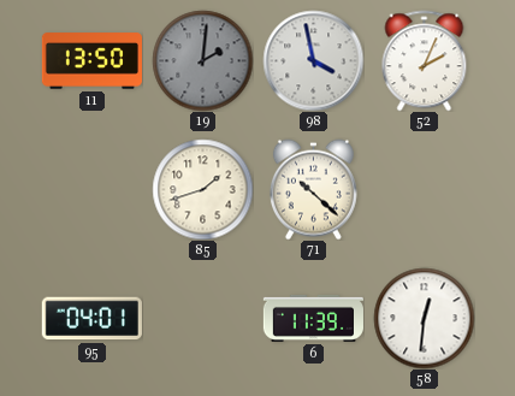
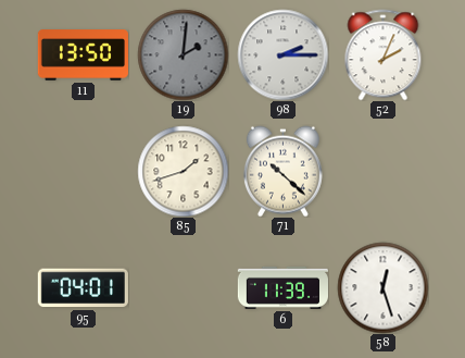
98: 3:58 -> 2:15 (282, 54)
58: 12:31 -> 12:27 (382, 287)
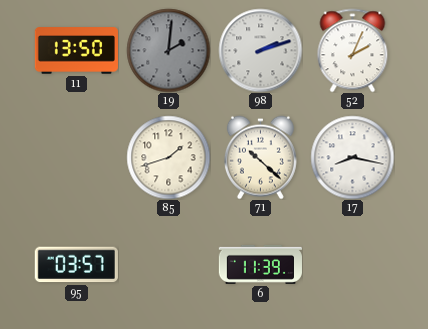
98: 2:15 -> 2:12 (260, 50)
17: none -> 8:17 (352, 157)
95: 04:01 -> 03:57 (76, 265)
58: 12:27 -> none (382, 287)
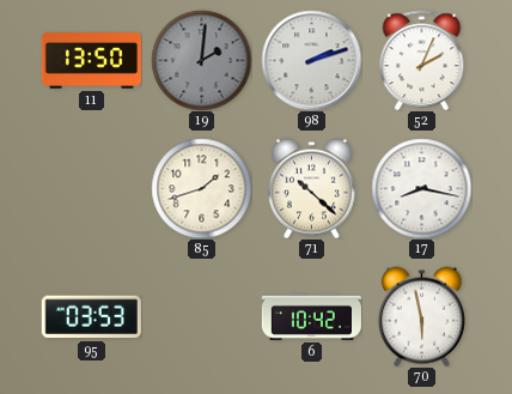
95: 03:57 -> 03:53 (91, 317)
6: 11:39 -> 10:42 (311, 316)
70: none -> 5:58 (421, 316)
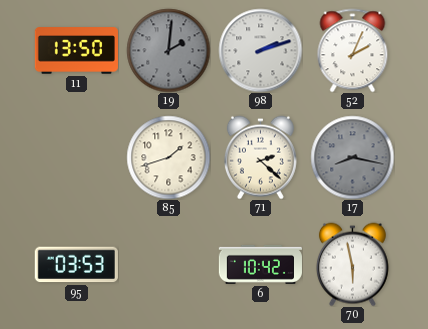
71: 10:22 -> 2:22 (260, 157)
17 dial: white -> grey (352, 157)
